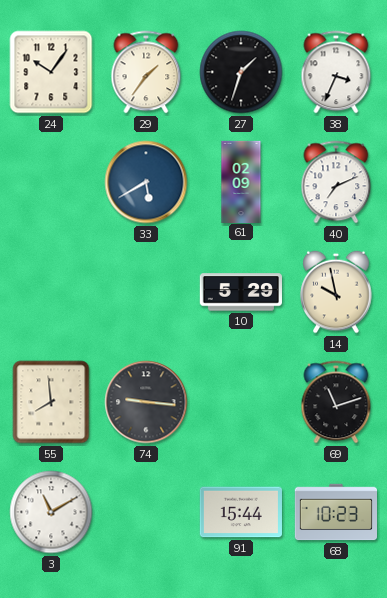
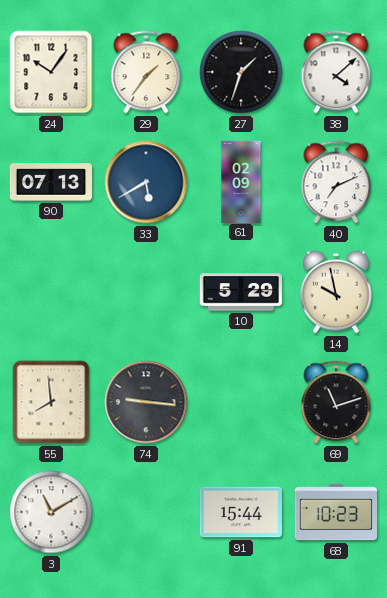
38: 3:34 -> 4:08 (336, 72)
90: none -> 07:13 (50, 182)
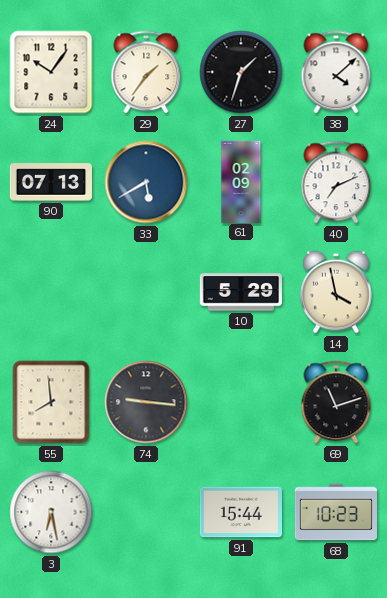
14: 9:58 -> 3:58 (336, 292)
3: 11:10 -> 6:28 (51, 512)
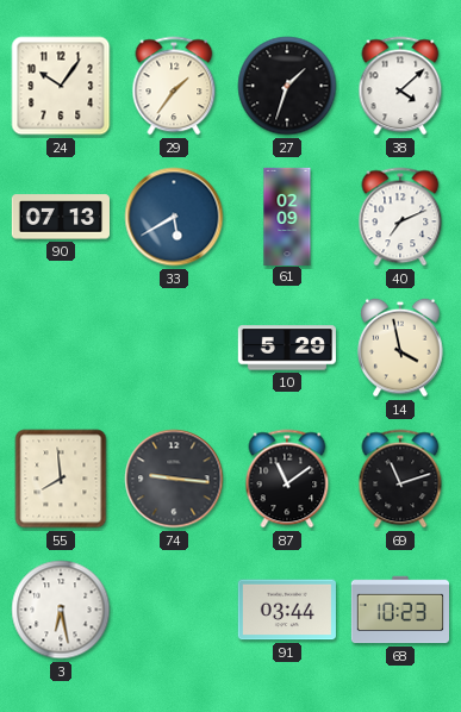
87: none -> 11:09 (287, 479)
91: 15:44 -> 03:44 (287, 610)
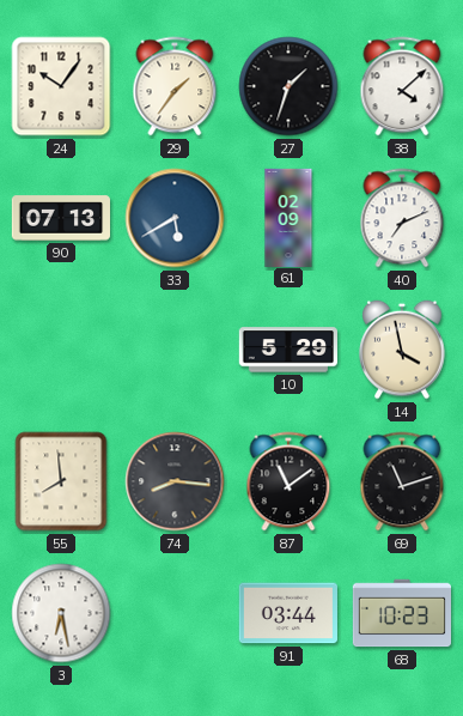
74: 9:16 -> 8:16 (175, 481)
